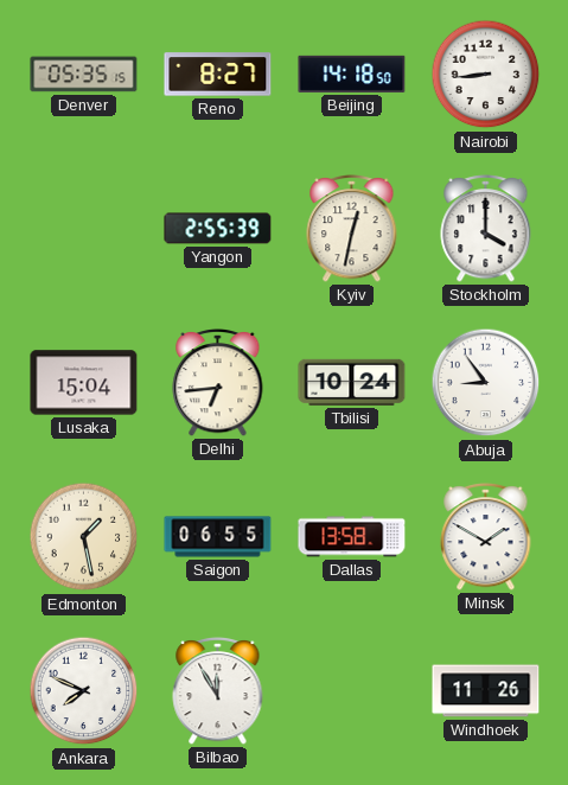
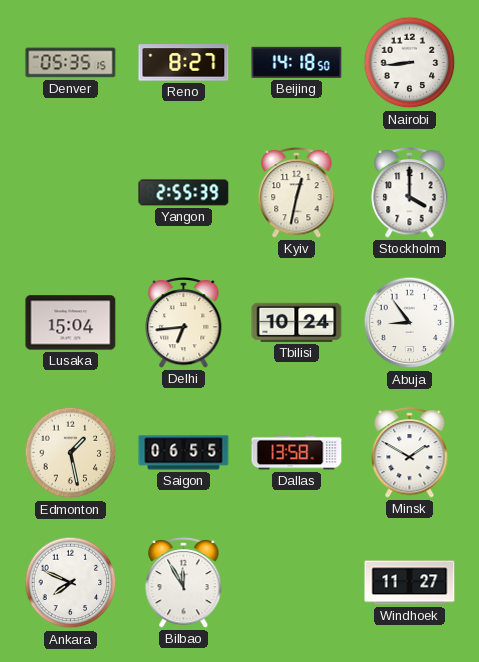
Windhoek: 11:26 -> 11:27 (410, 583)
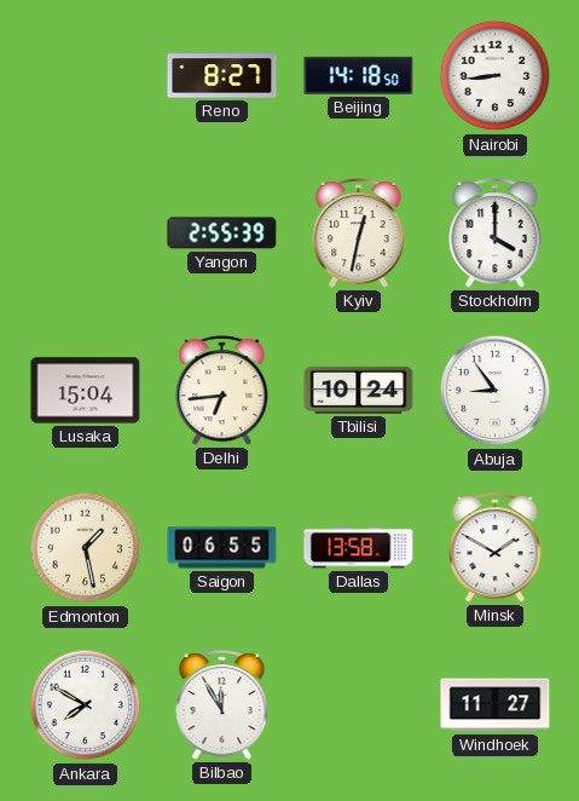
Denver: 05:35 -> none (71, 63)
Ankara: 7:49 -> 7:50 (86, 705)
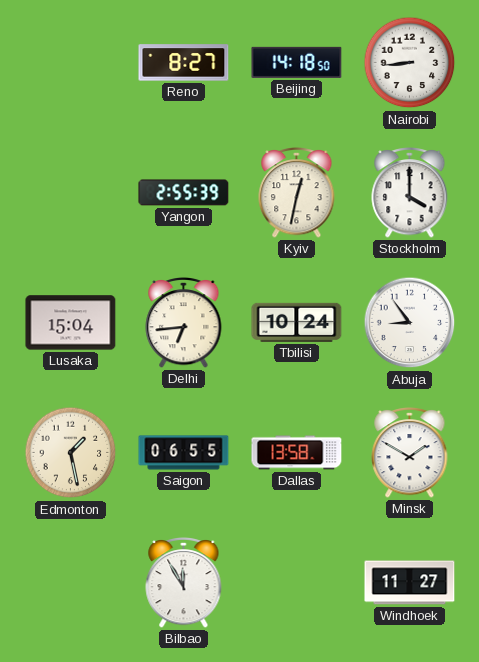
Ankara: 7:50 -> none (86, 705)
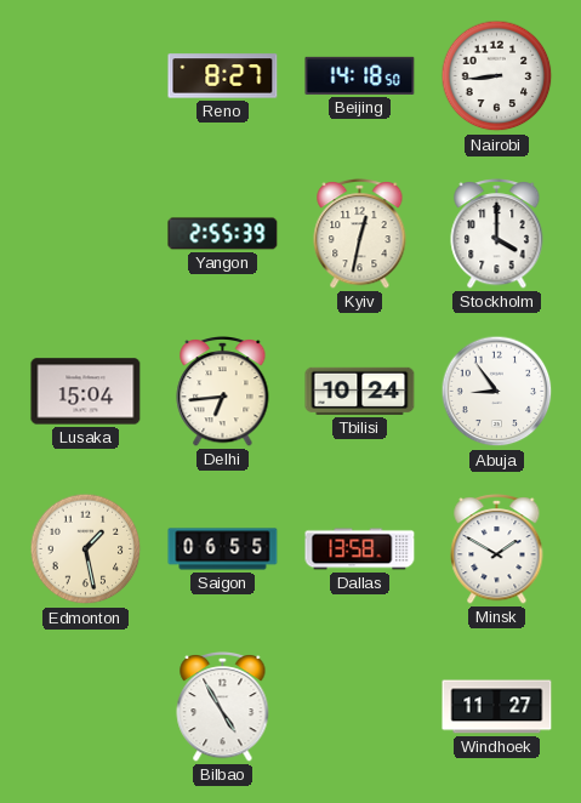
Bilbao: 11:55 -> 4:55 (223, 707)
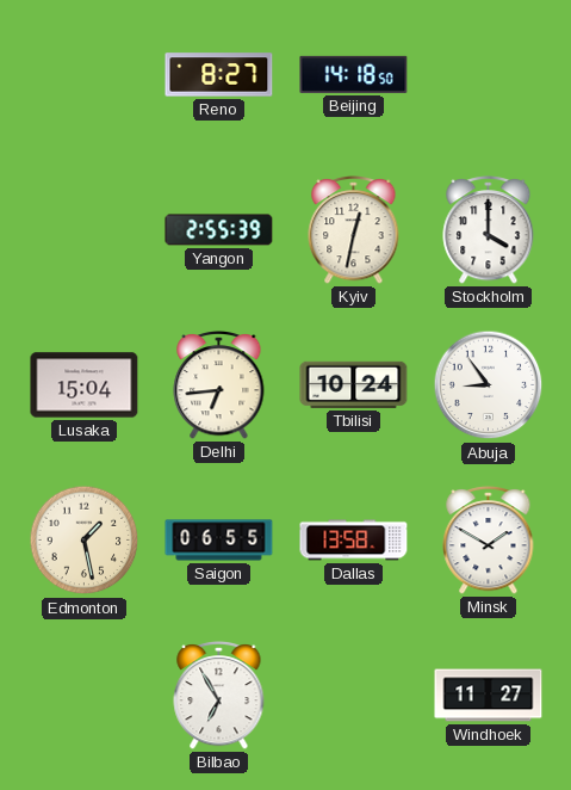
Nairobi: 8:44 -> none (497, 76)
Bilbao: 4:55 -> 6:55 (219, 696)
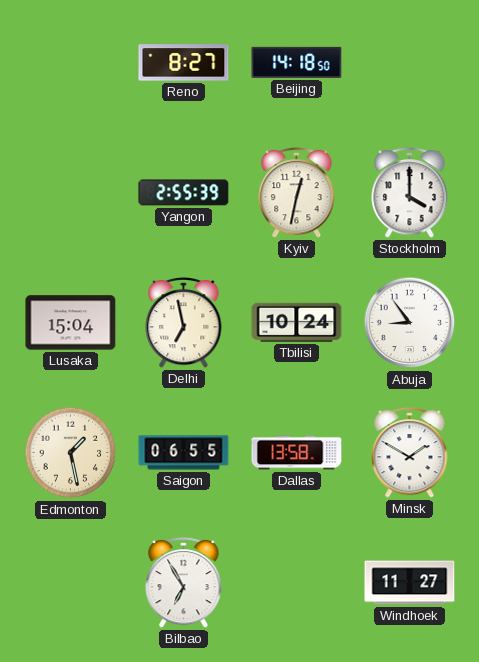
Delhi: 6:44 -> 6:58 (184, 323)
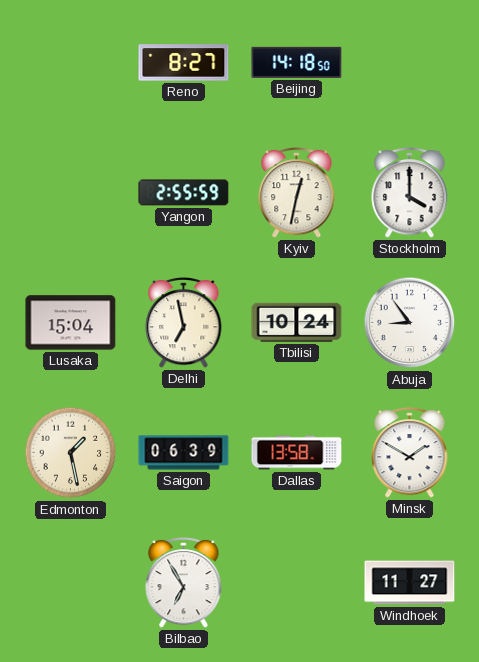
Yangon: 2:55:39 -> 2:55:59 (184, 193)
Saigon: 06:55 -> 06:39 (184, 453)
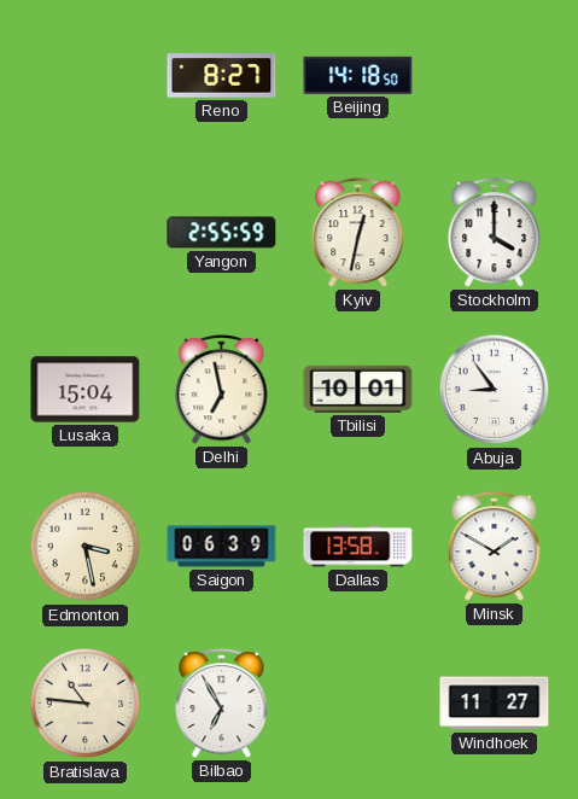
Tbilisi: 10:24 -> 10:01 (358, 389)
Edmonton: 1:28 -> 3:28 (86, 547)
Bratislava: none -> 10:46 (86, 704)
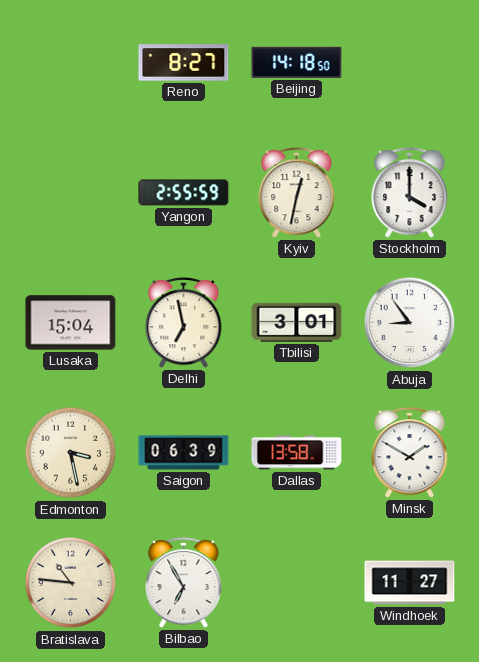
Tbilisi: 10:01 -> 3:01 (297, 322)
